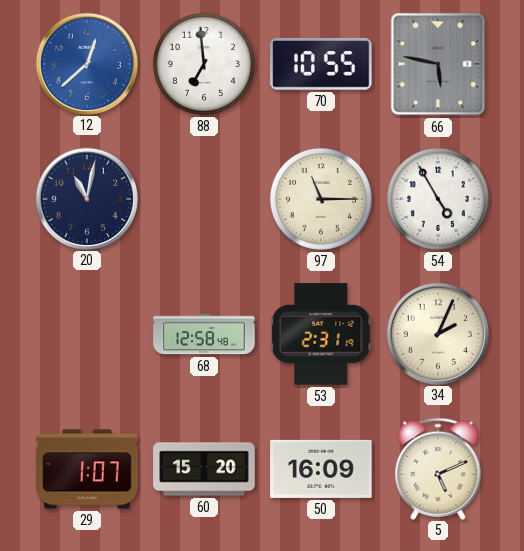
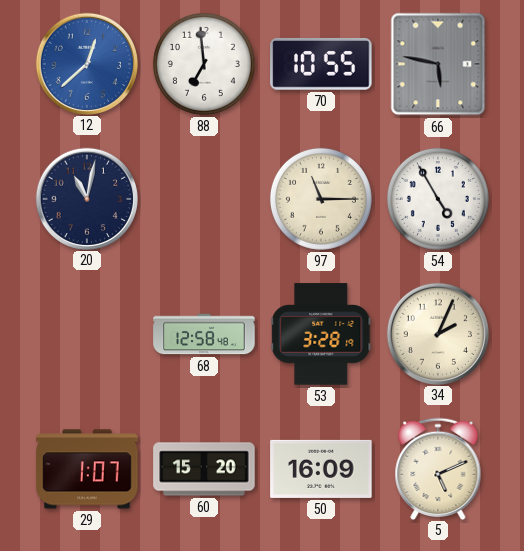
53: 2:31 -> 3:28 (321, 334)
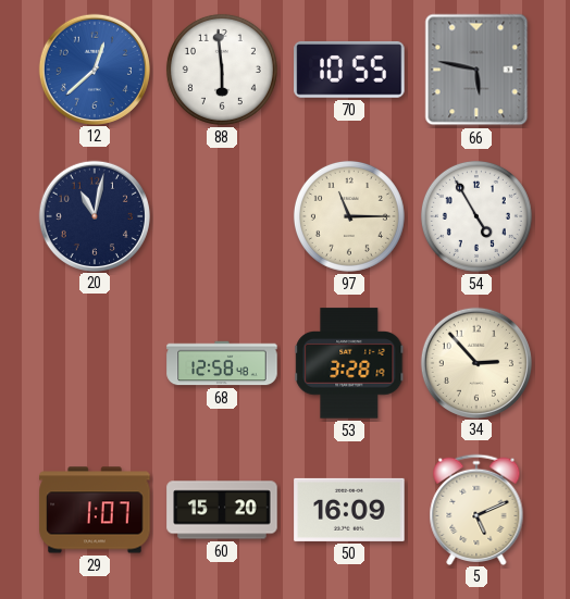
88: 6:59 -> 5:59 (222, 70)
34: 2:04 -> 2:53 (475, 362)
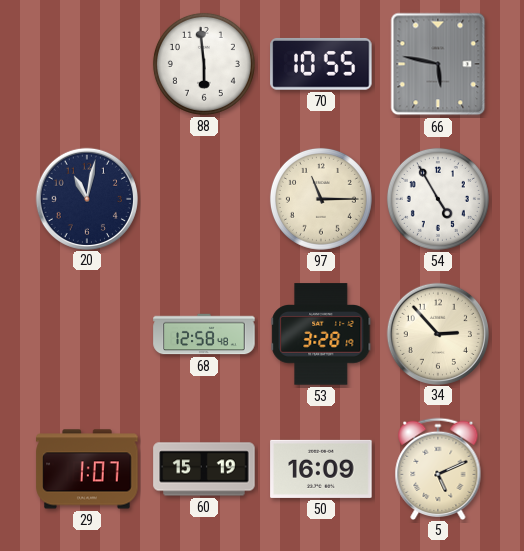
12: 12:38 -> none (94, 68)
60: 15:20 -> 15:19 (204, 469)
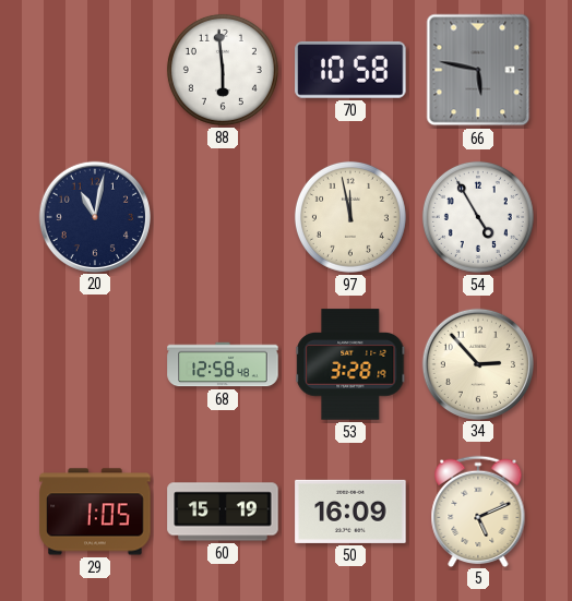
70: 10:55 -> 10:58 (350, 70)
97: 11:15 -> 11:58 (350, 217)
29: 1:07 -> 1:05 (95, 512)
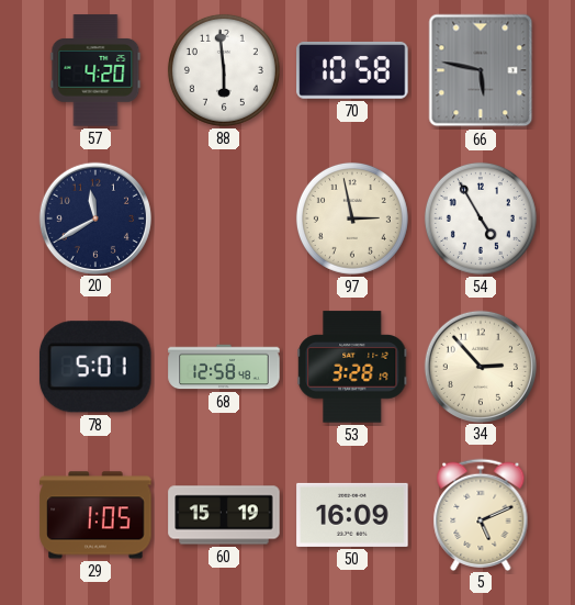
57: none -> 4:20 (95, 70)
20: 11:02 -> 11:40 (94, 217)
97: 11:58 -> 2:58 (352, 219)
78: none -> 5:01 (95, 367)
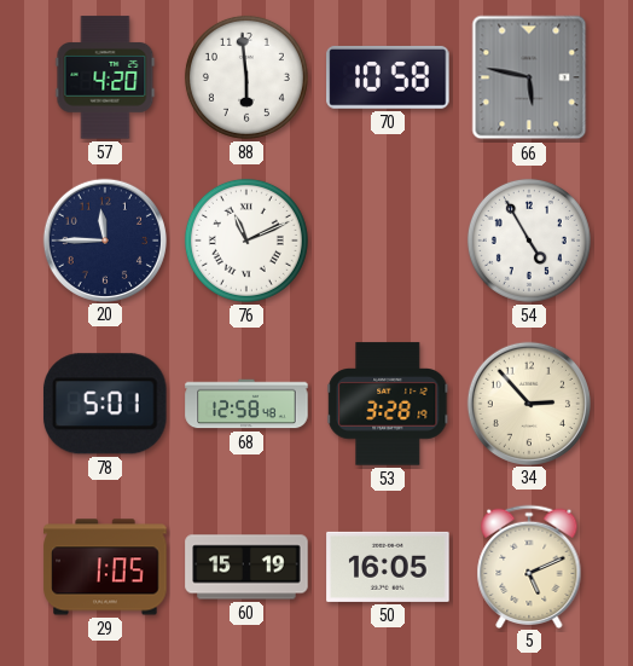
20: 11:40 -> 11:45 (104, 239)
76: none -> 11:11 (246, 241)
97: 2:58 -> none (352, 219)
50: 16:09 -> 16:05 (388, 567)
